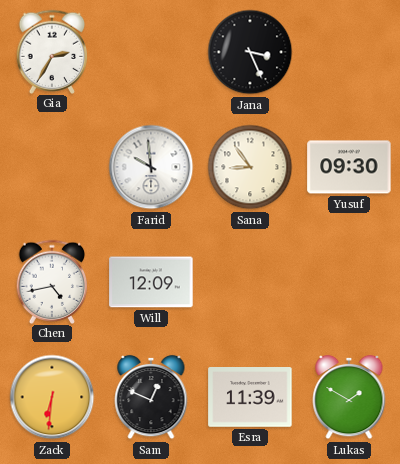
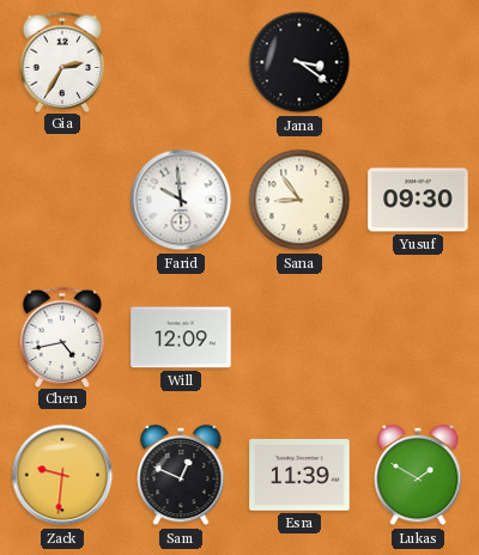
Jana: 3:26 -> 3:21 (299, 62)
Zack: 6:31 -> 9:31 (62, 475)
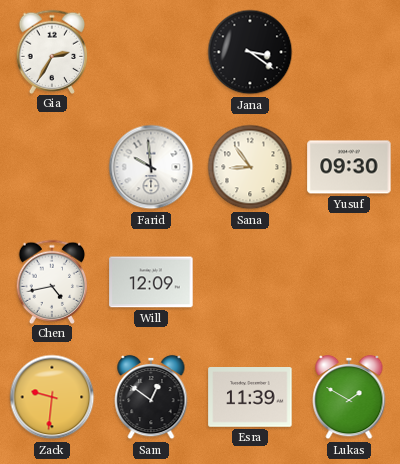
Sam: 12:49 -> 12:51 (151, 397)
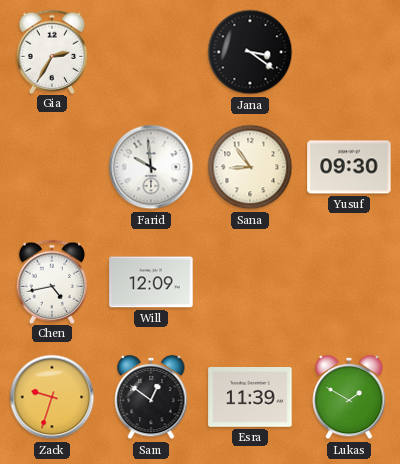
Zack: 9:31 -> 9:33 (52, 397)
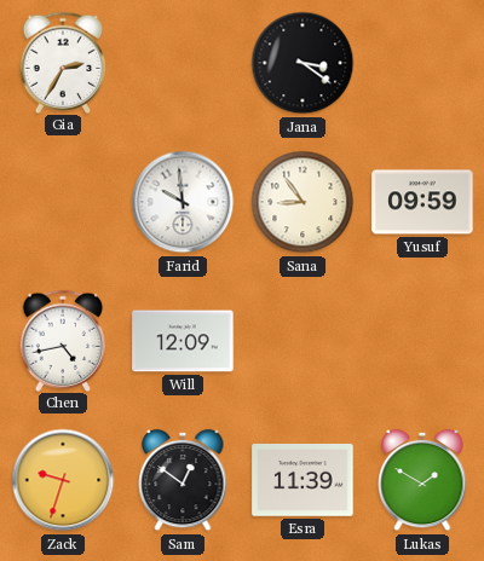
Yusuf: 09:30 -> 09:59 (422, 202)
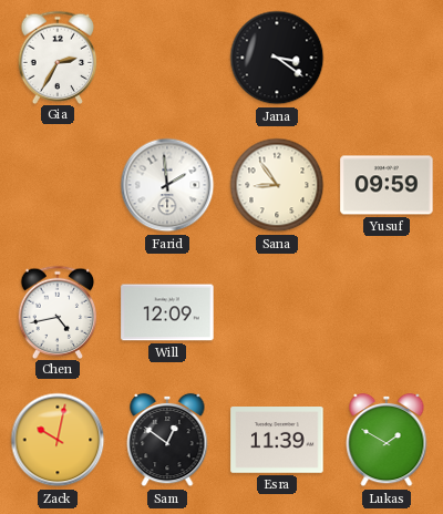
Farid: 9:59 -> 1:59 (167, 185)
Zack: 9:33 -> 10:02 (58, 440)
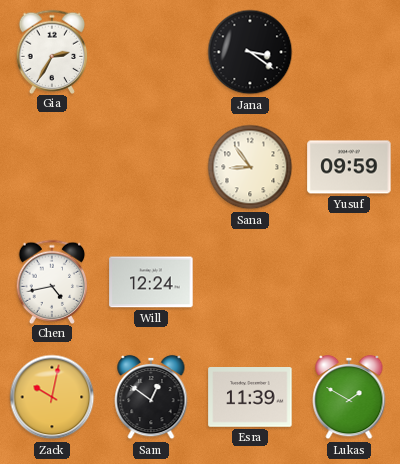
Farid: 1:59 -> none (167, 185)
Will: 12:09 -> 12:24 (151, 282)
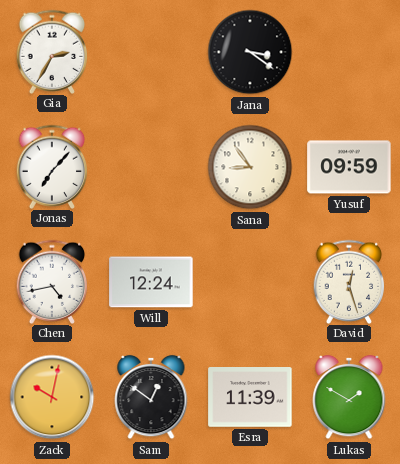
Jonas: none -> 7:07 (52, 166)
David: none -> 12:27 (349, 281)
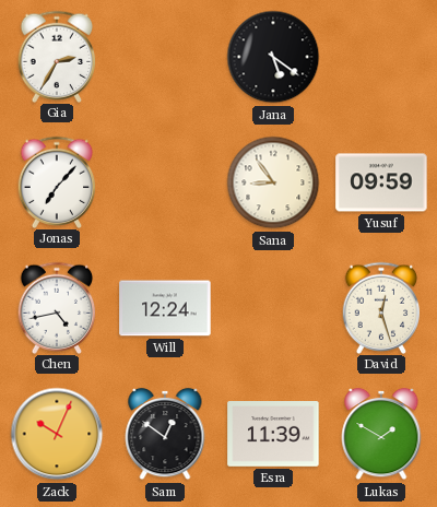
Jana: 3:21 -> 5:21 (273, 57)
Zack: 10:02 -> 10:04 (57, 434)
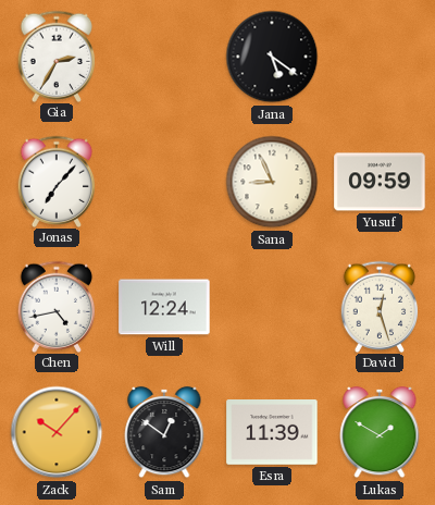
Sana: 8:54 -> 8:56 (272, 182)
Zack: 10:04 -> 10:07 (57, 432)
